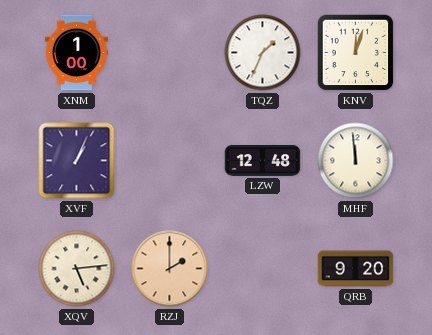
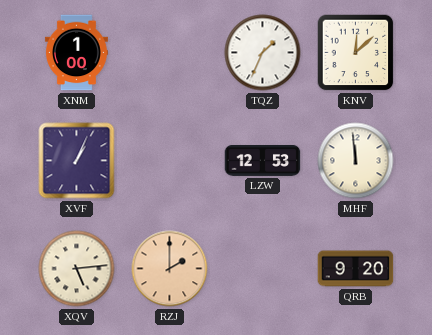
KNV: 12:03 -> 12:08 (356, 53)
LZW: 12:48 -> 12:53 (263, 161)
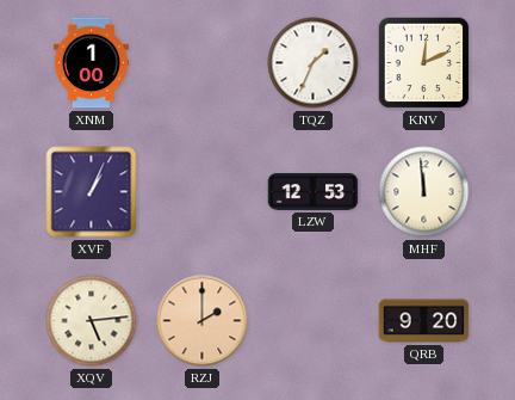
KNV: 12:08 -> 12:11 (424, 63)
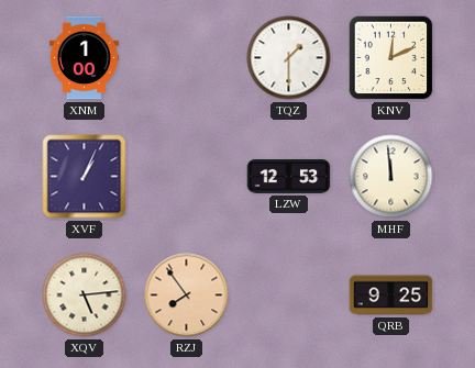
TQZ: 1:34 -> 1:30 (289, 58)
RZJ: 2:00 -> 7:54 (187, 295)
QRB: 9:20 -> 9:25 (391, 295)
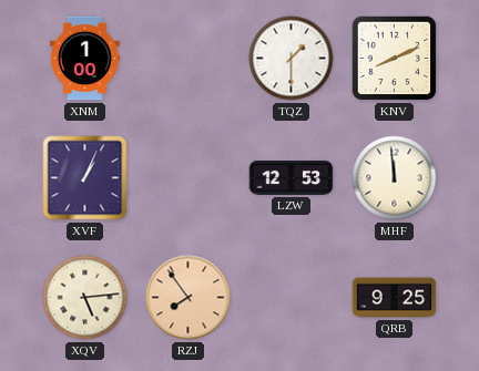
KNV: 12:11 -> 8:11 (395, 59)
